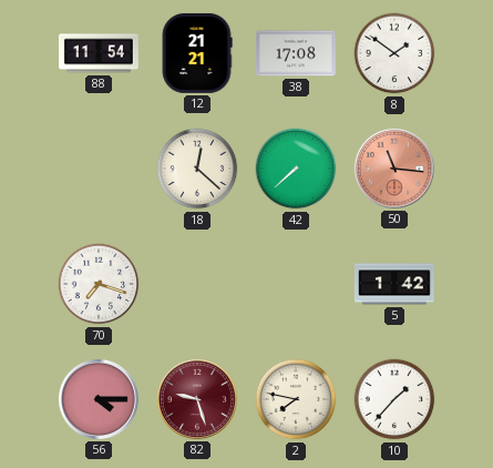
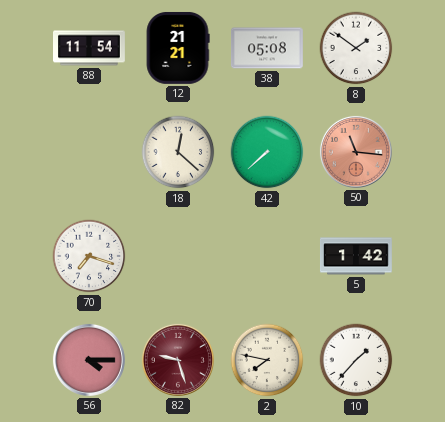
38: 17:08 -> 05:08 (267, 48)
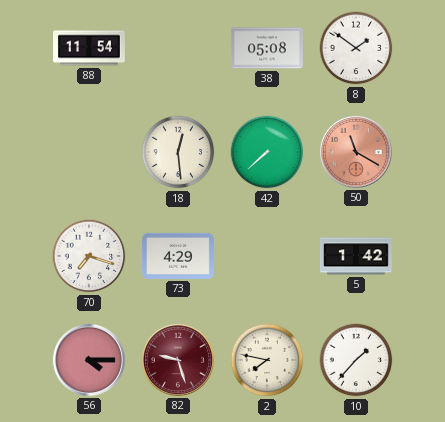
12: 21:21 -> none (178, 48)
18: 12:22 -> 12:29 (178, 152)
50: 11:16 -> 11:20 (356, 152)
73: none -> 4:29 (179, 256)
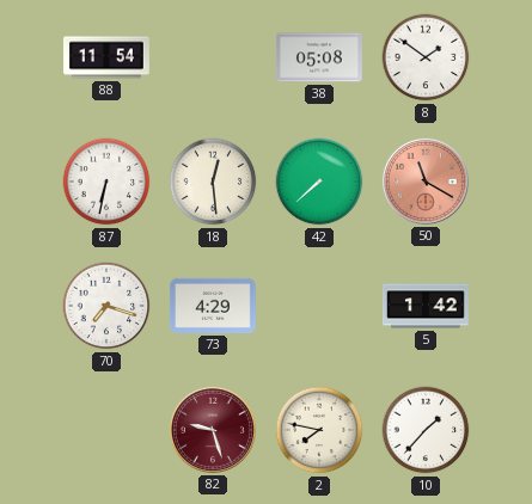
87: none -> 6:32 (106, 182)
56: 4:15 -> none (89, 360)
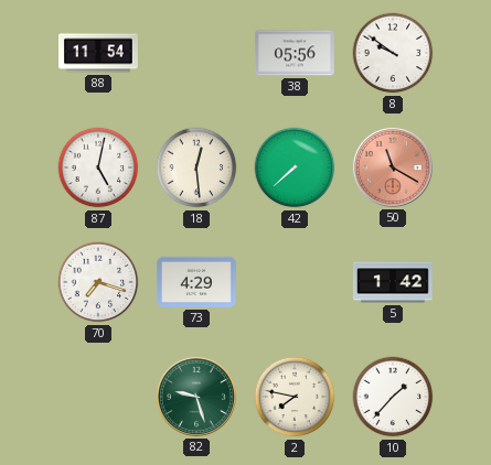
38: 05:08 -> 05:56 (295, 53)
8: 1:51 -> 9:51 (393, 53)
87: 6:32 -> 5:02 (98, 167)
82 dial: burgundy -> green (196, 397)
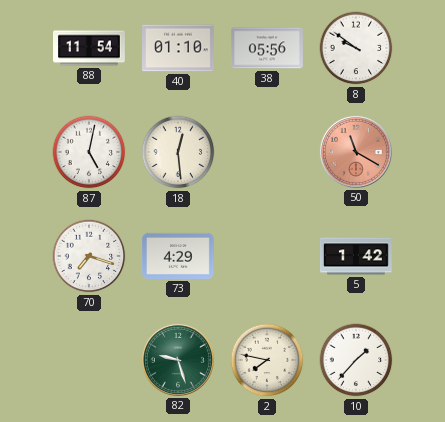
40: none -> 01:10 (179, 48)
42: 7:38 -> none (295, 167)
